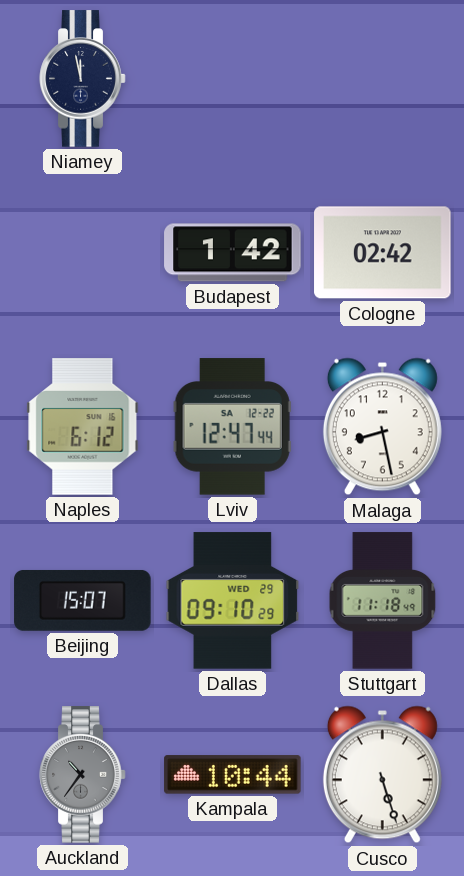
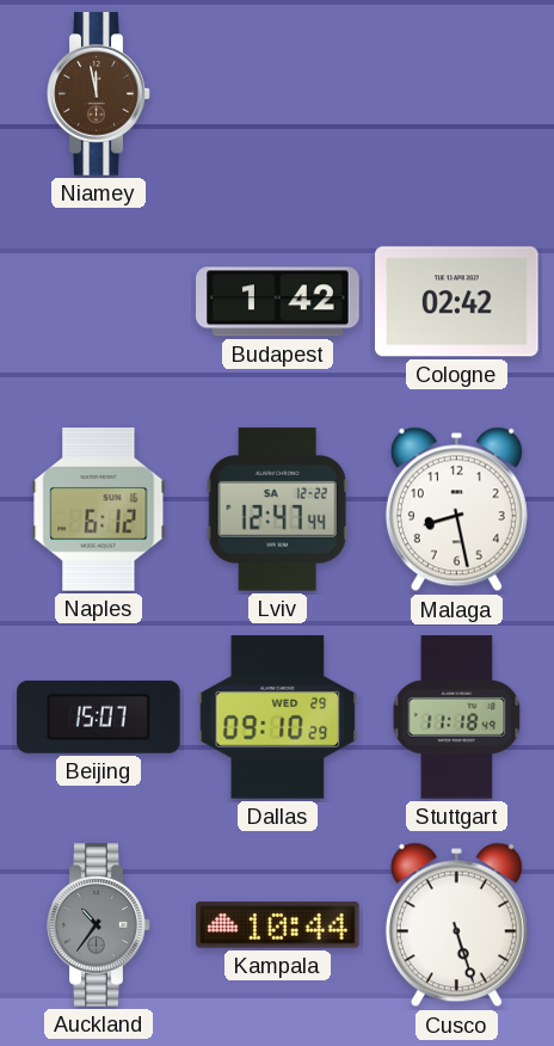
Niamey dial: navy -> brown (99, 94)
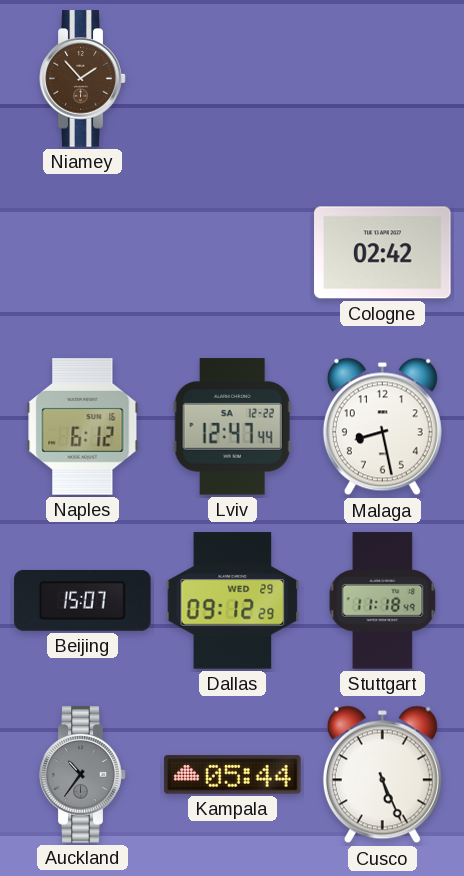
Niamey: 11:58 -> 1:53 (83, 79)
Budapest: 1:42 -> none (278, 302)
Dallas: 09:10 -> 09:12 (233, 601)
Kampala: 10:44 -> 05:44 (233, 775)
Cusco: 5:27 -> 5:26 (382, 775)
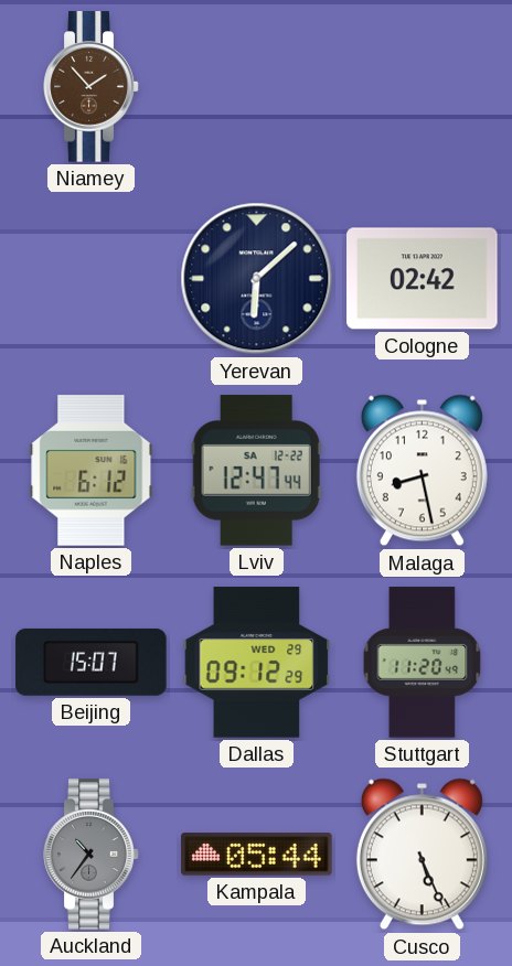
Yerevan: none -> 6:08 (257, 279)
Stuttgart: 11:18 -> 11:20 (423, 663)
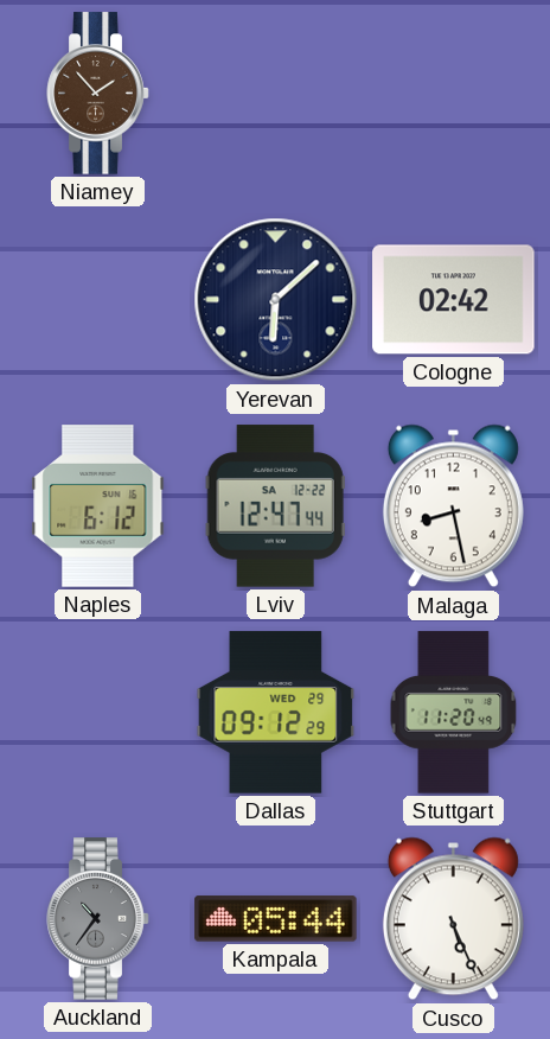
Beijing: 15:07 -> none (92, 662)
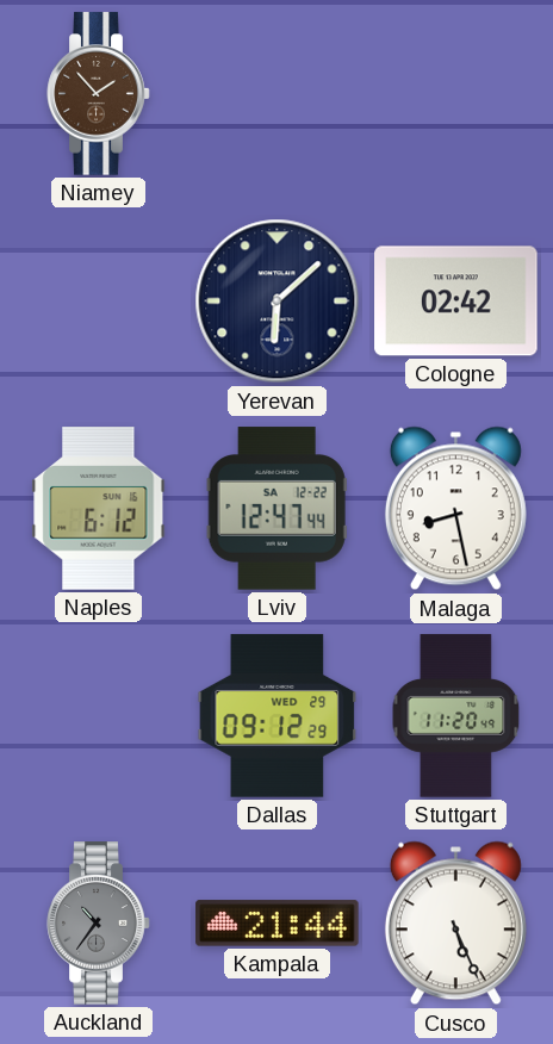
Kampala: 05:44 -> 21:44 (278, 924)
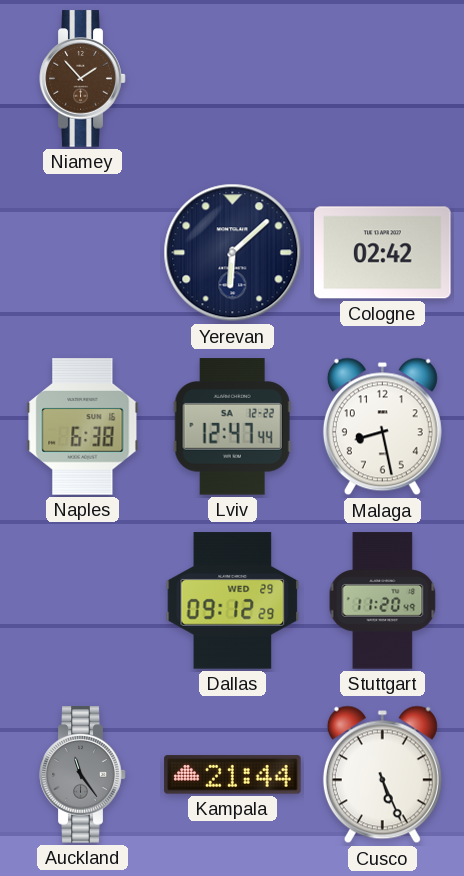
Naples: 6:12 -> 6:38 (83, 427)
Auckland: 10:36 -> 11:24 (83, 775)
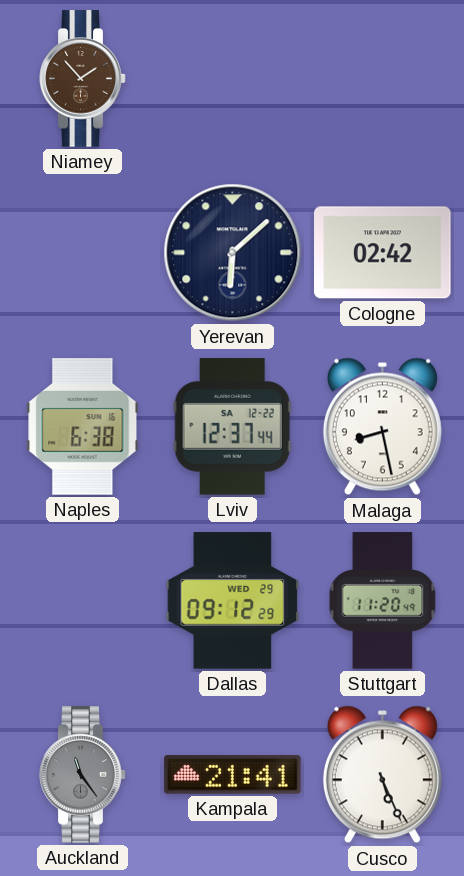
Lviv: 12:47 -> 12:37 (232, 427)
Kampala: 21:44 -> 21:41 (233, 775)
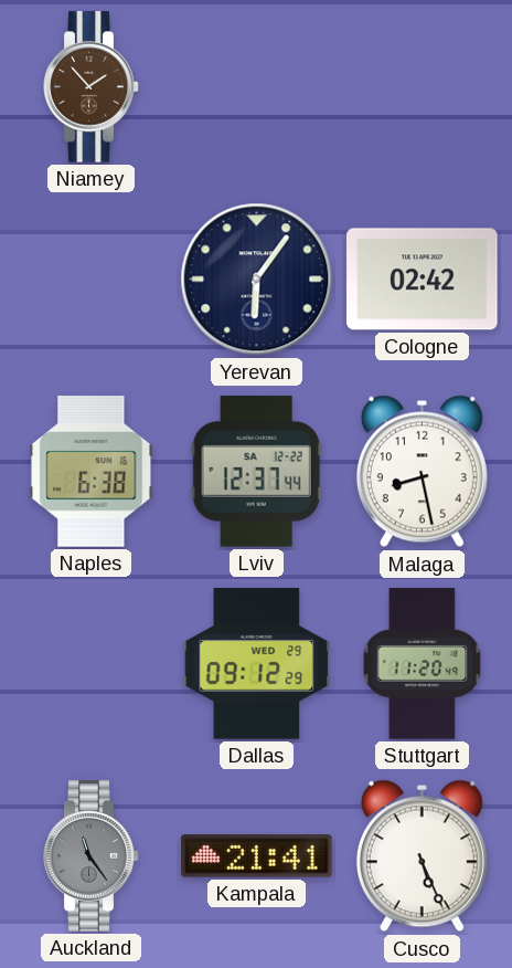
Yerevan: 6:08 -> 6:06 (257, 280)
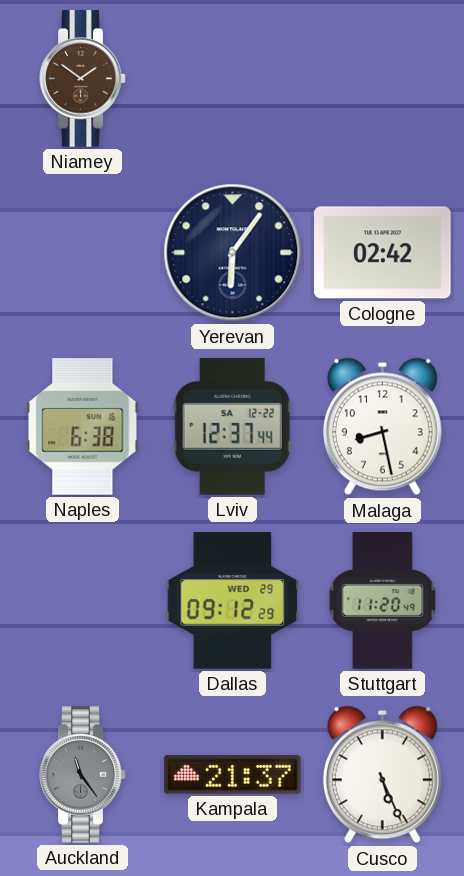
Niamey: 1:53 -> 1:51 (83, 79)
Kampala: 21:41 -> 21:37 (233, 775)
